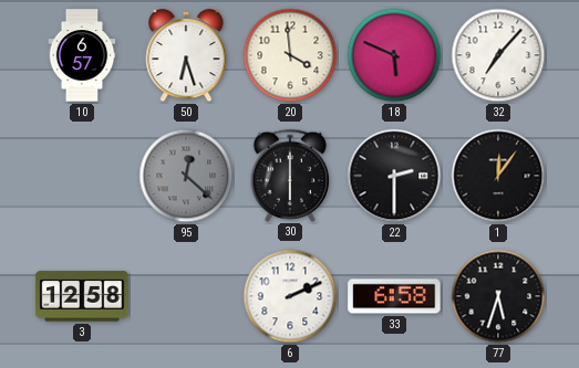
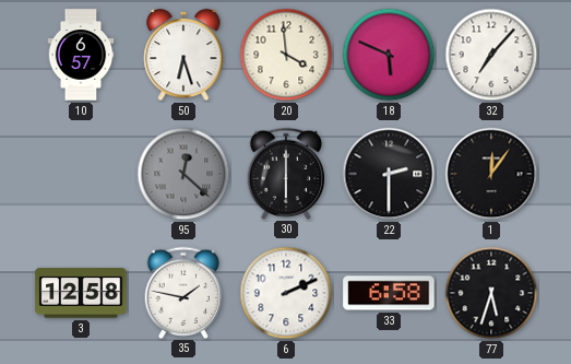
35: none -> 1:47 (183, 292)
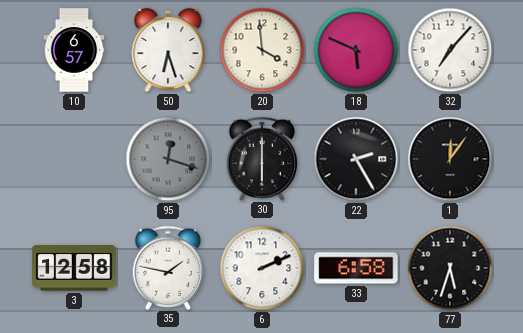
95: 12:22 -> 12:18 (168, 159)
22: 2:30 -> 2:25 (356, 159)
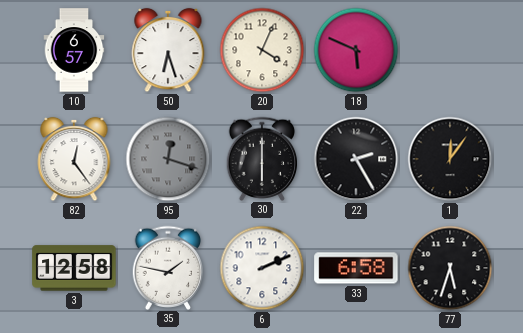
20: 3:59 -> 4:04 (262, 50)
32: 7:07 -> none (450, 50)
82: none -> 12:24 (74, 159)
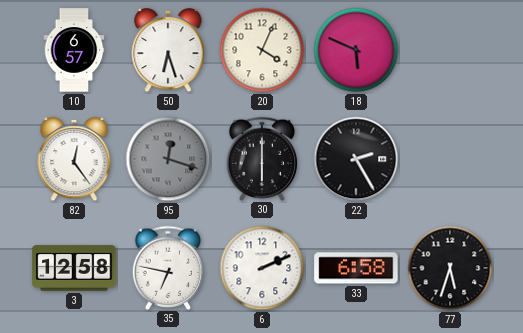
1: 12:06 -> none (450, 159)
35: 1:47 -> 6:47 (168, 267)
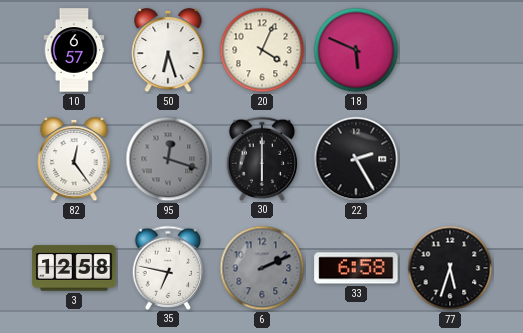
6 dial: white -> grey (262, 268)
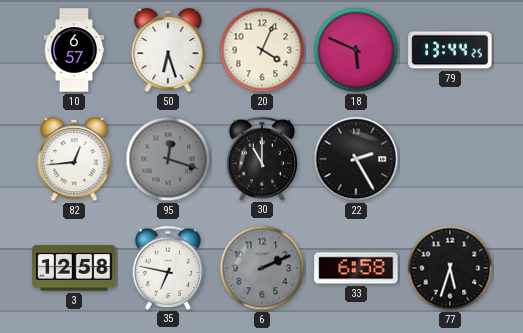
79: none -> 13:44 (450, 50)
82: 12:24 -> 12:44 (74, 159)
30: 6:00 -> 11:00 (262, 158)
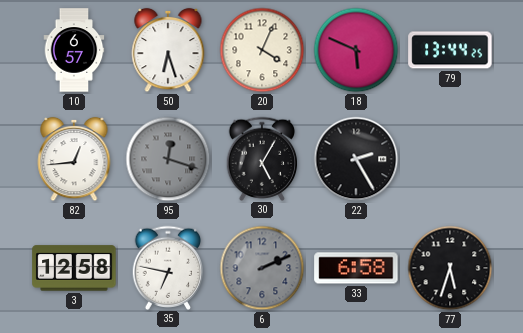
30: 11:00 -> 5:05 (262, 158)
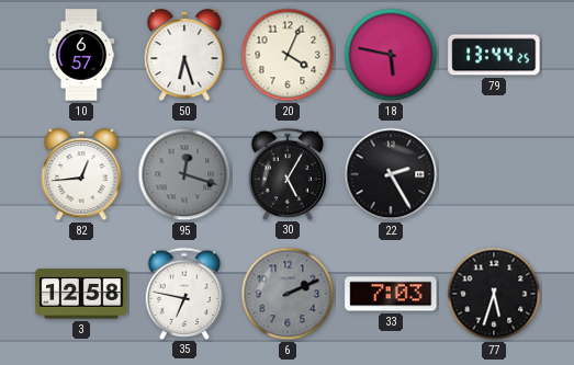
18: 5:49 -> 5:47 (391, 55)
33: 6:58 -> 7:03 (391, 294)
